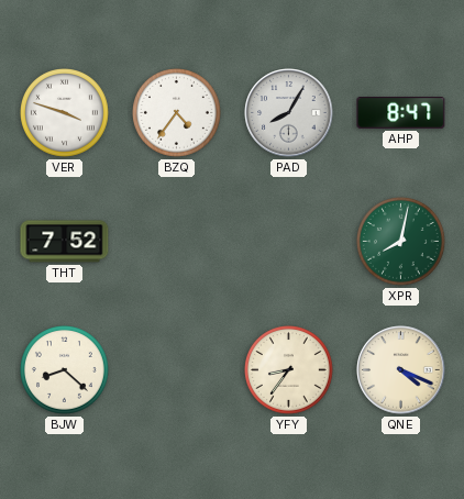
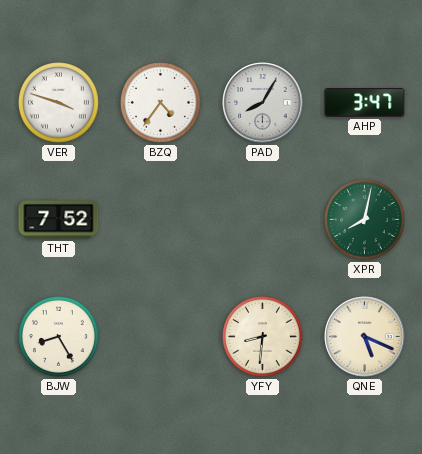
AHP: 8:47 -> 3:47 (365, 103)
BJW: 8:22 -> 8:25 (59, 337)
YFY: 8:36 -> 8:31 (263, 337)
QNE: 4:19 -> 5:19 (365, 337)
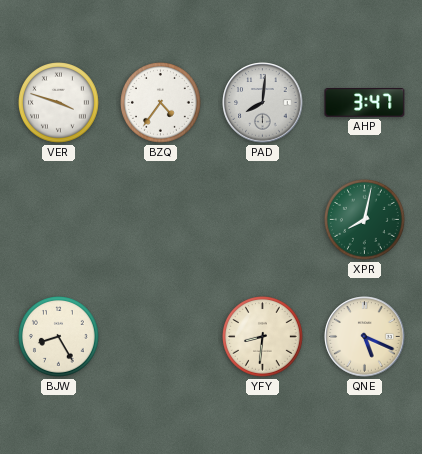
PAD: 8:05 -> 8:01 (263, 103)
THT: 7:52 -> none (59, 220)
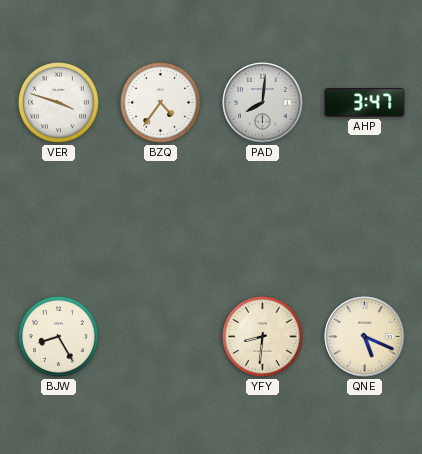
XPR: 8:02 -> none (365, 220)
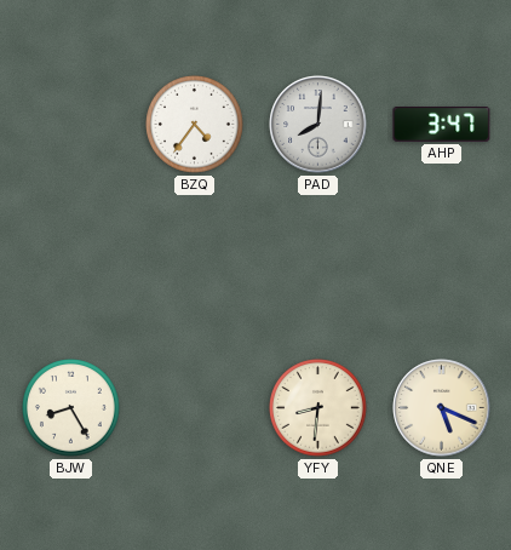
VER: 3:48 -> none (59, 103)
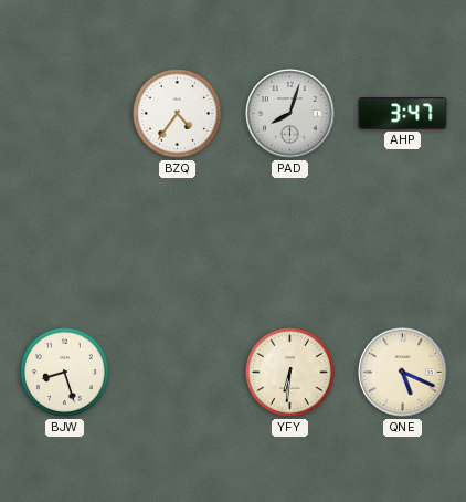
PAD: 8:01 -> 8:03 (290, 114)
BJW: 8:25 -> 8:27 (65, 373)
YFY: 8:31 -> 6:31 (290, 373)
